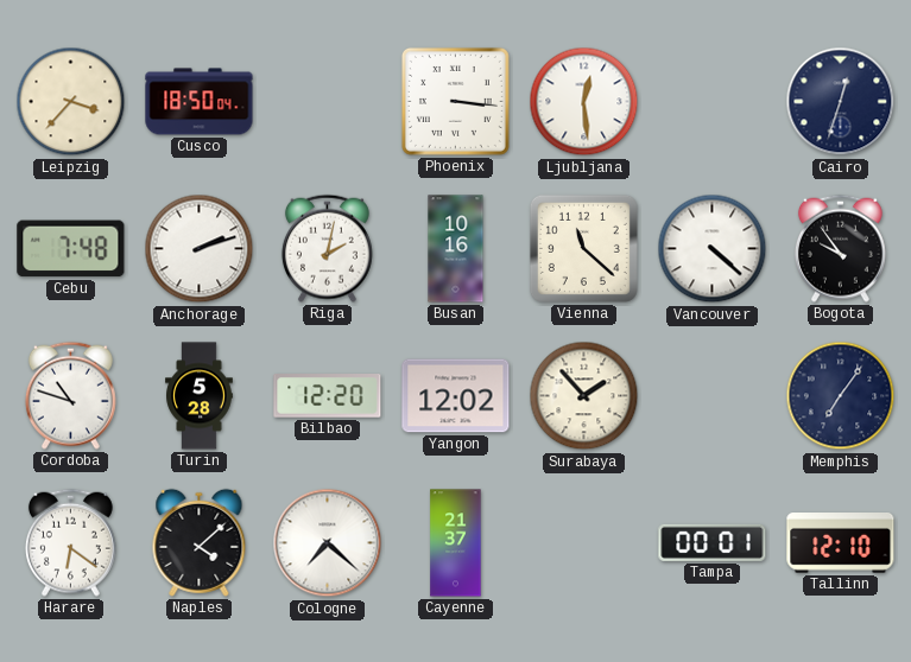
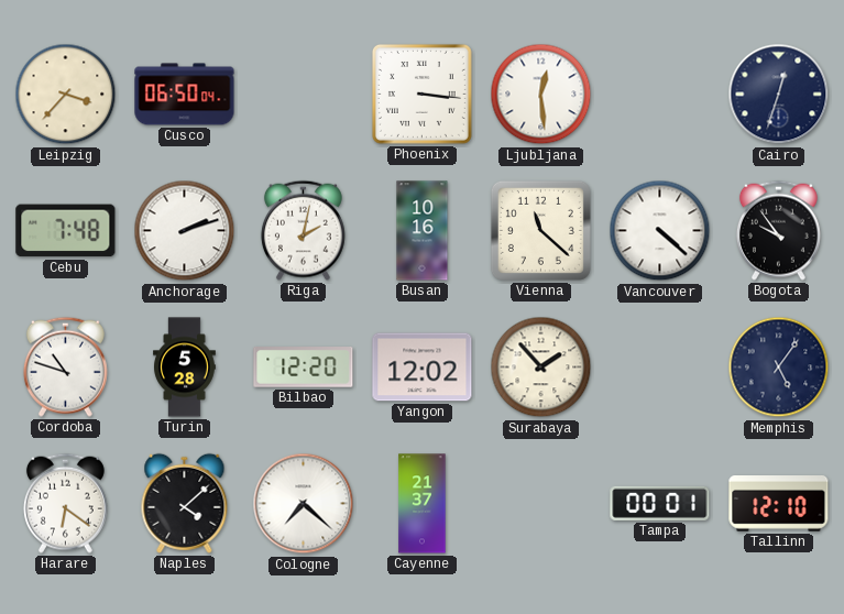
Cusco: 18:50 -> 06:50 (185, 95)
Memphis: 7:06 -> 5:06 (779, 368)
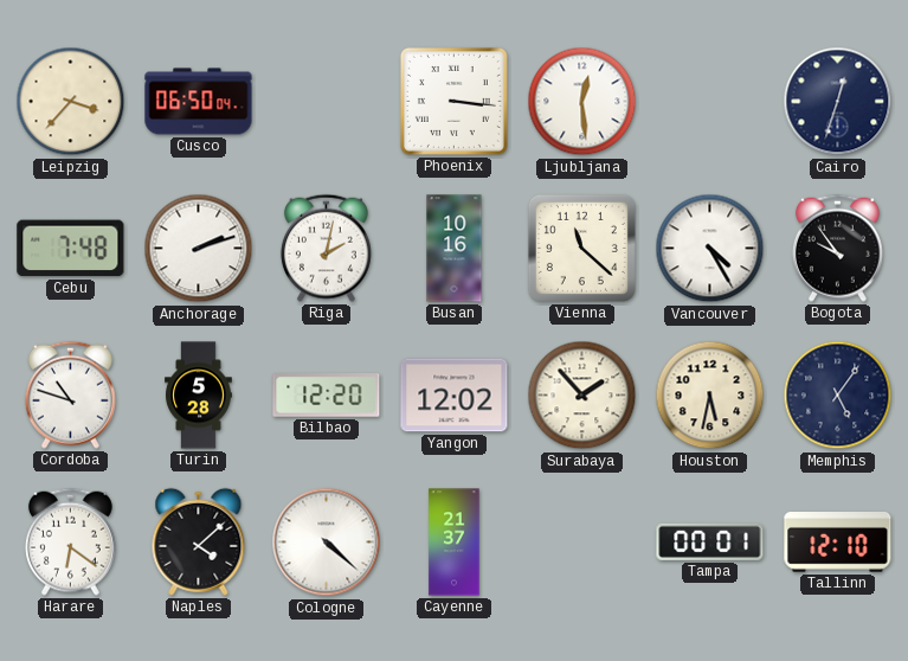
Vancouver: 4:22 -> 4:25 (710, 249)
Houston: none -> 5:32 (710, 396)
Cologne: 7:22 -> 4:22 (327, 543)
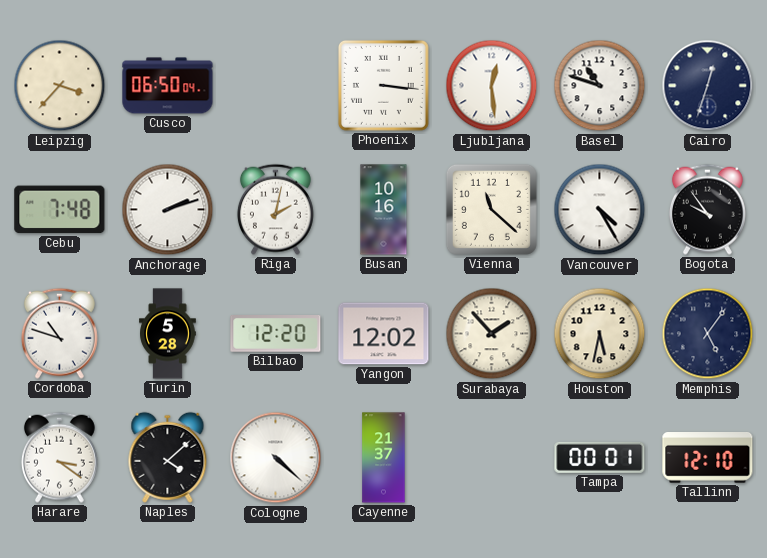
Basel: none -> 10:48 (600, 86)
Harare: 6:21 -> 3:21 (59, 457)
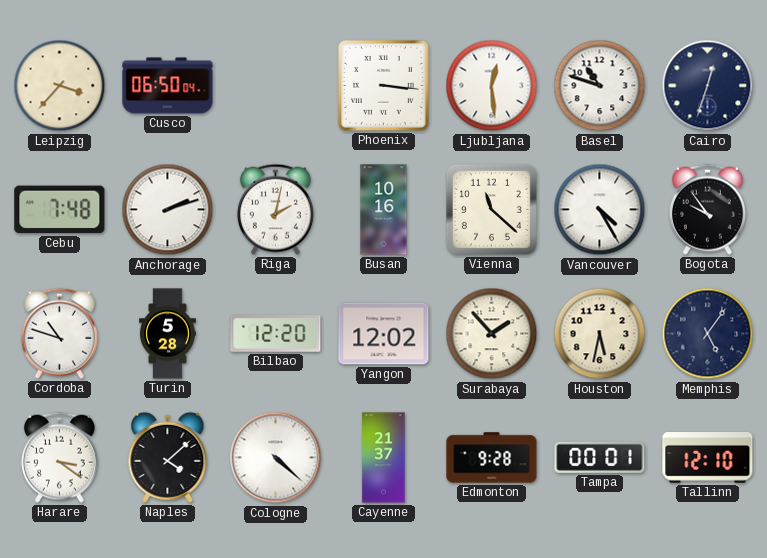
Edmonton: none -> 9:28 (492, 458)
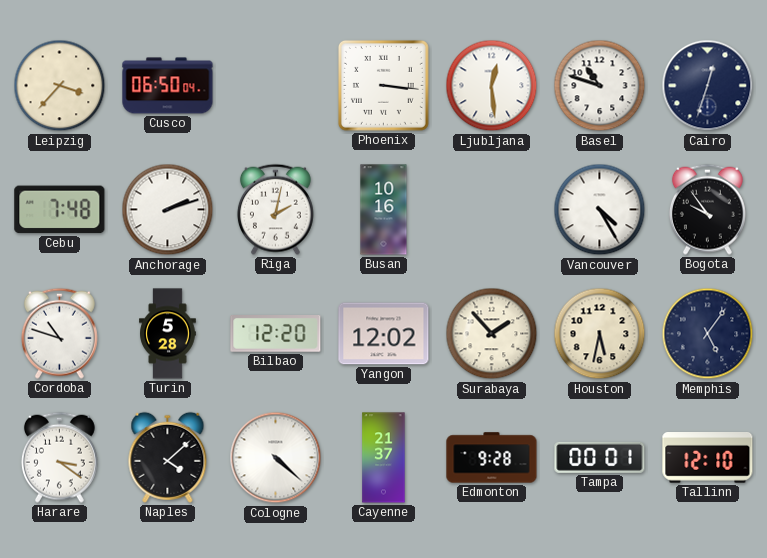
Vienna: 11:22 -> none (491, 209)
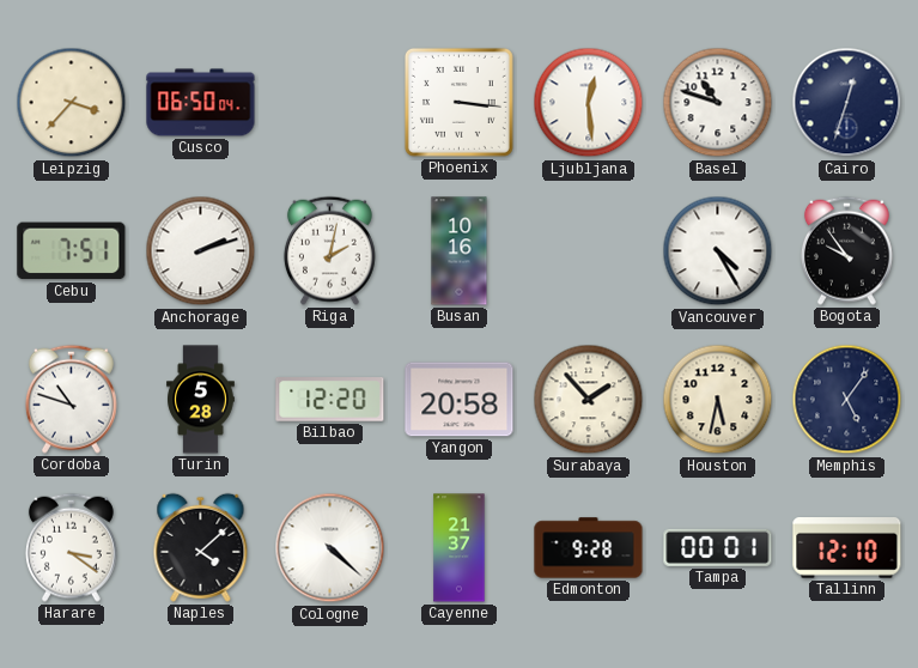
Cebu: 7:48 -> 7:51 (72, 251)
Yangon: 12:02 -> 20:58 (460, 400)
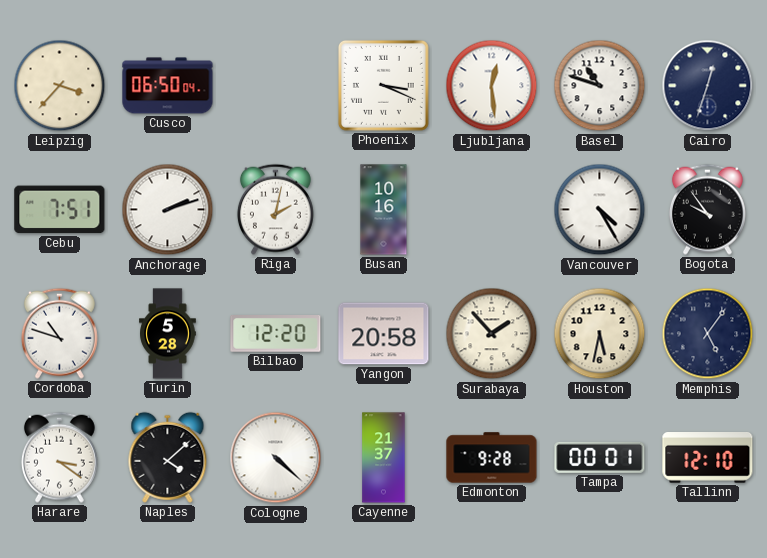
Phoenix: 3:16 -> 3:19 (383, 85)
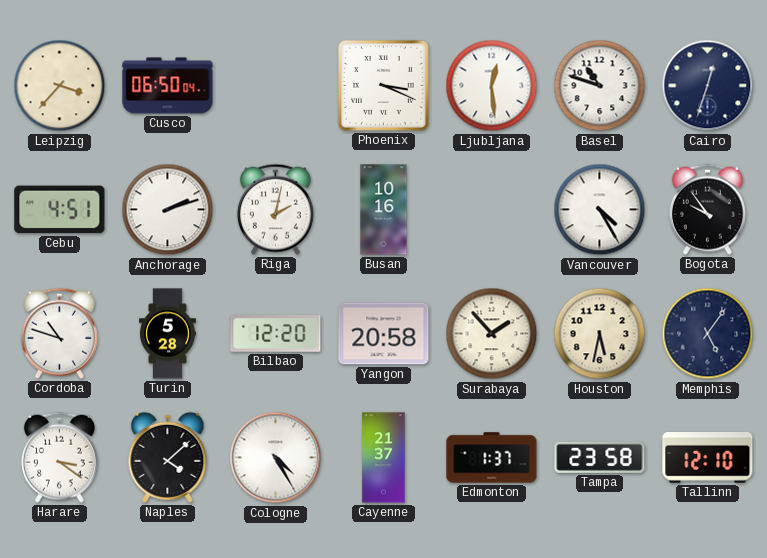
Cebu: 7:51 -> 4:51 (60, 210)
Cologne: 4:22 -> 4:25 (276, 458)
Edmonton: 9:28 -> 1:37 (492, 458)
Tampa: 00:01 -> 23:58 (600, 457)
